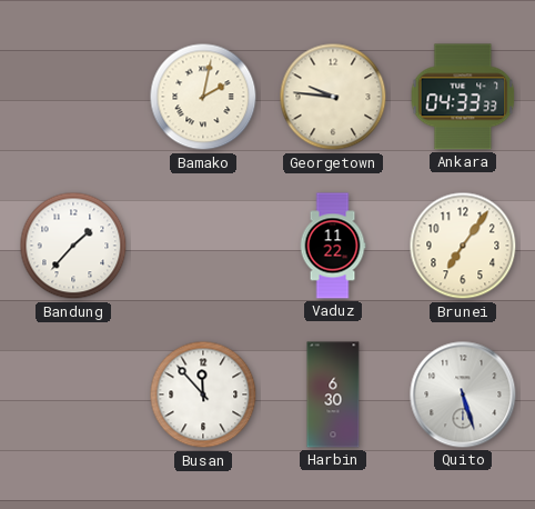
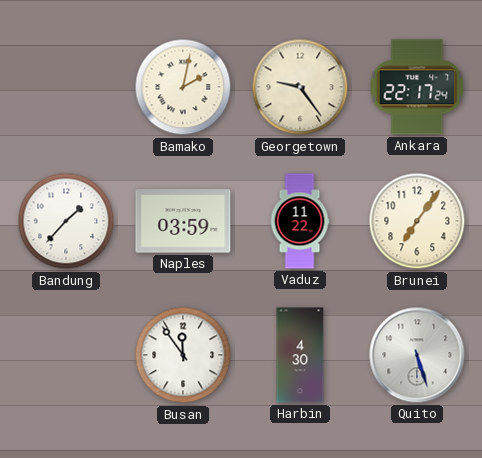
Georgetown: 9:46 -> 9:24 (300, 87)
Ankara: 04:33 -> 22:17 (417, 87)
Naples: none -> 03:59 (183, 221)
Busan: 11:53 -> 11:54 (183, 355)
Harbin: 6:30 -> 4:30 (300, 355)
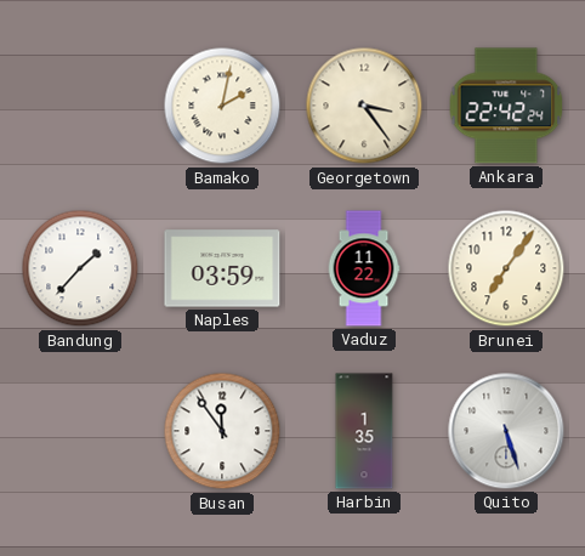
Georgetown: 9:24 -> 3:24 (364, 106)
Ankara: 22:17 -> 22:42 (506, 106)
Harbin: 4:30 -> 1:35 (364, 431)
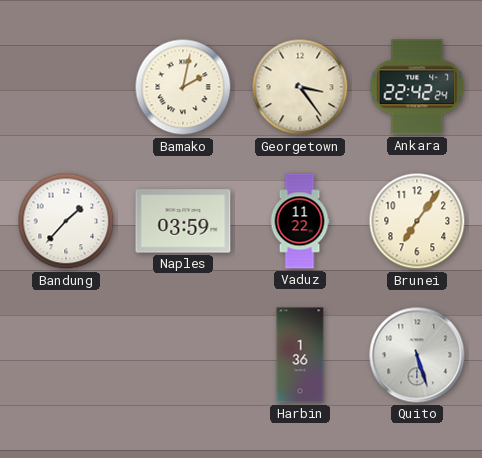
Busan: 11:54 -> none (222, 431)
Harbin: 1:35 -> 1:36 (300, 355)
